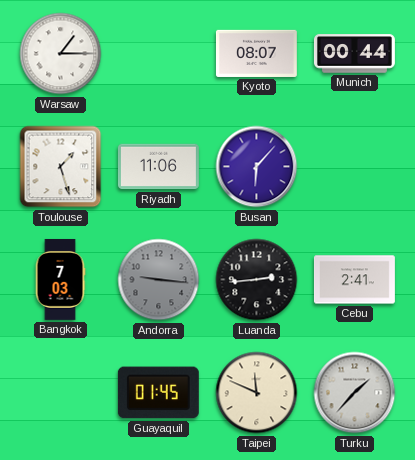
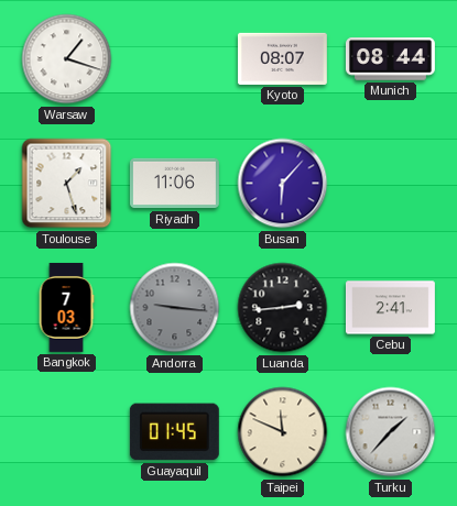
Warsaw: 1:15 -> 1:18 (67, 59)
Munich: 00:44 -> 08:44 (390, 59)
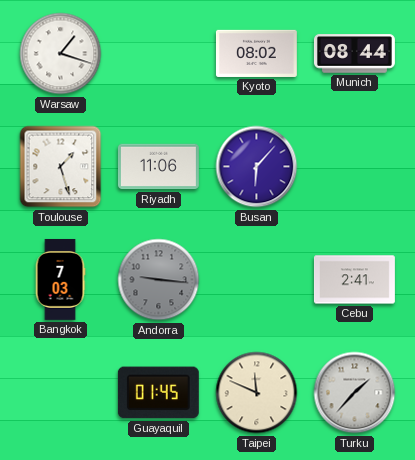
Kyoto: 08:07 -> 08:02 (256, 53)
Luanda: 2:44 -> none (283, 308)
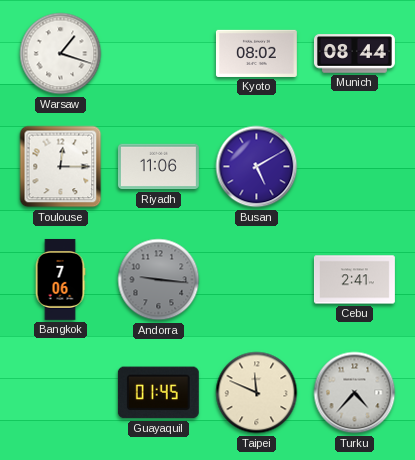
Toulouse: 1:27 -> 12:15 (61, 167)
Busan: 6:07 -> 5:10 (257, 167)
Bangkok: 7:03 -> 7:06 (60, 279)
Turku: 1:37 -> 4:37 (355, 393)
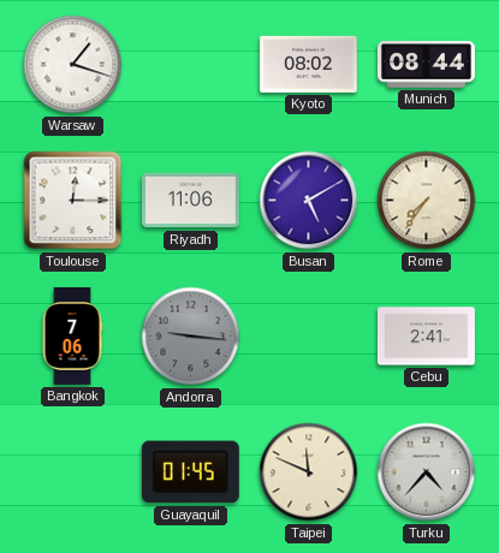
Rome: none -> 7:36 (427, 201)
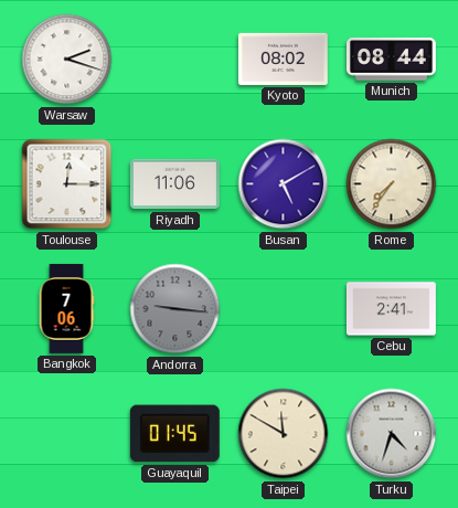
Warsaw: 1:18 -> 2:18 (67, 60)
Taipei: 11:49 -> 11:50 (284, 434)
Turku: 4:37 -> 4:33 (392, 434)
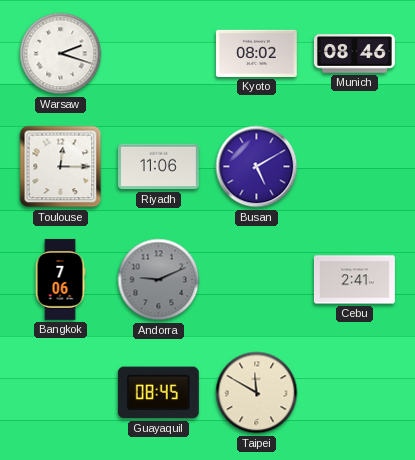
Munich: 08:44 -> 08:46 (354, 54)
Rome: 7:36 -> none (392, 184)
Andorra: 9:16 -> 9:11 (159, 280)
Guayaquil: 01:45 -> 08:45 (158, 393)
Turku: 4:33 -> none (392, 434)
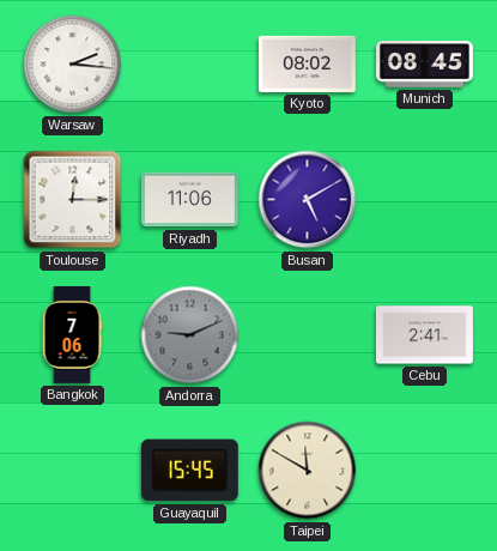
Warsaw: 2:18 -> 2:16 (73, 65)
Munich: 08:46 -> 08:45 (424, 65)
Guayaquil: 08:45 -> 15:45 (189, 471)
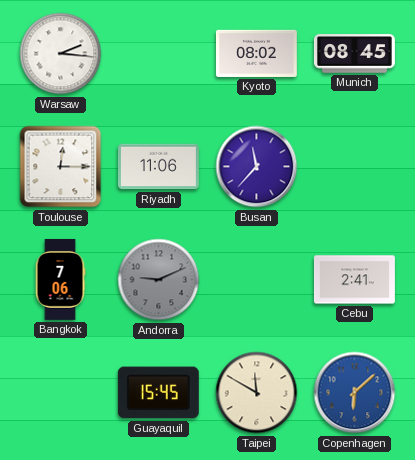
Busan: 5:10 -> 11:37 (257, 167)
Copenhagen: none -> 6:08 (355, 393)
